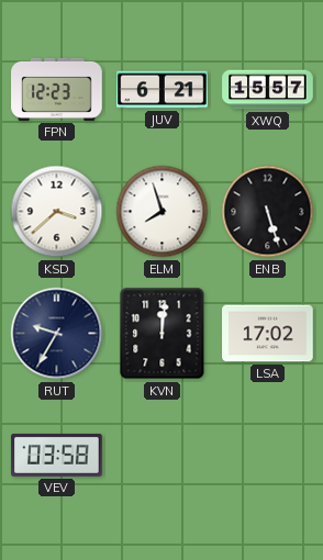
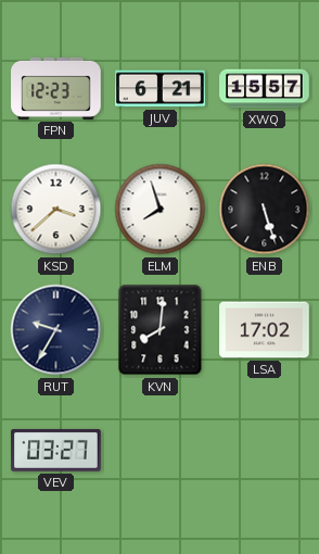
KVN: 12:01 -> 8:01 (161, 330)
VEV: 03:58 -> 03:27 (56, 450)
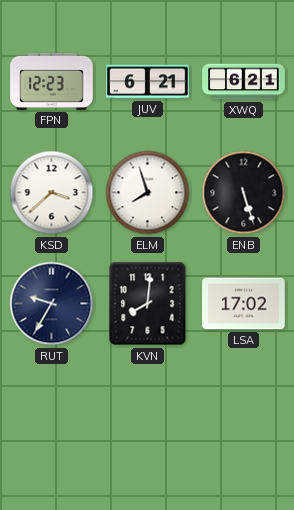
XWQ: 15:57 -> 6:21 (244, 82)
VEV: 03:27 -> none (56, 450)
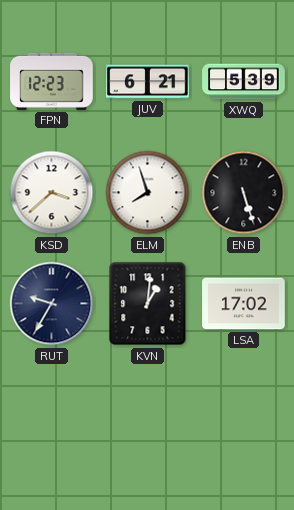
XWQ: 6:21 -> 5:39 (244, 82)
KVN: 8:01 -> 1:01 (148, 304)
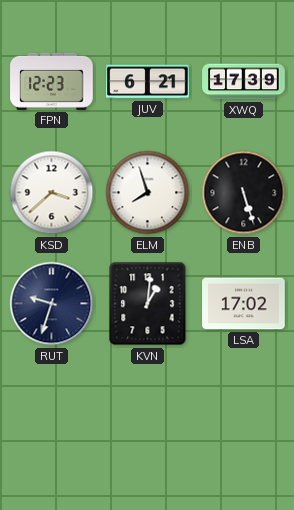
XWQ: 5:39 -> 17:39 (244, 82)
RUT: 9:35 -> 9:33 (52, 304)
